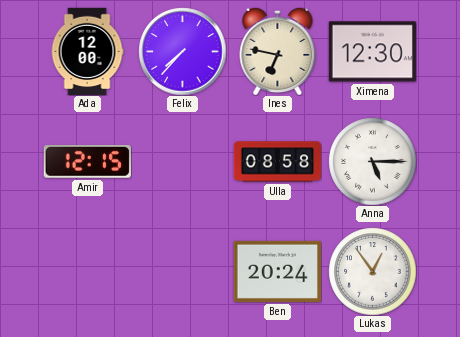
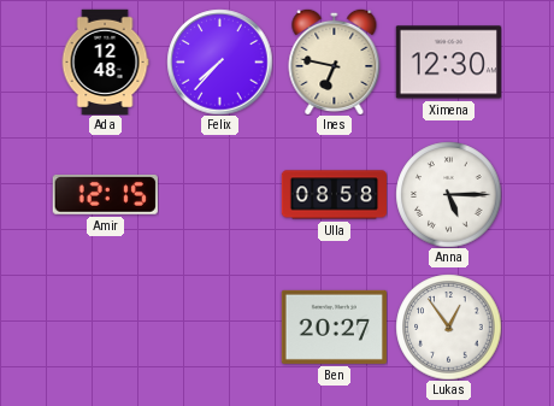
Ada: 12:00 -> 12:48 (105, 61)
Ben: 20:24 -> 20:27 (334, 326)
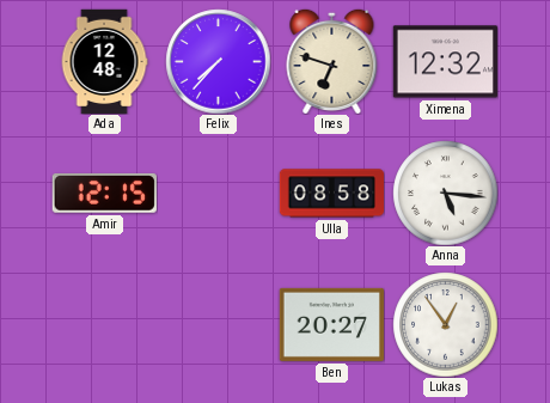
Ines: 6:47 -> 6:48 (332, 61)
Ximena: 12:30 -> 12:32 (445, 62)
Anna: 5:15 -> 5:16 (445, 193)
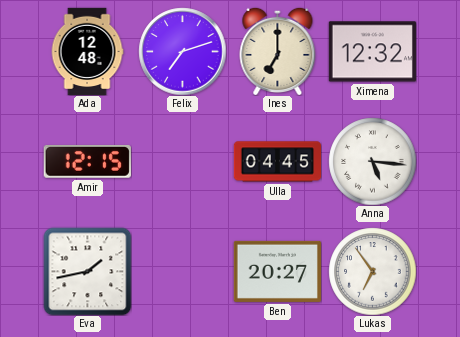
Felix: 7:37 -> 7:12 (182, 51)
Ines: 6:48 -> 7:00 (278, 51)
Ulla: 08:58 -> 04:45 (277, 162)
Eva: none -> 1:43 (87, 271)
Lukas: 12:54 -> 6:54 (372, 271)
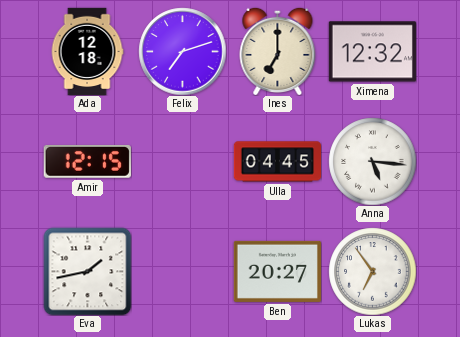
Ada: 12:48 -> 12:18 (87, 51)
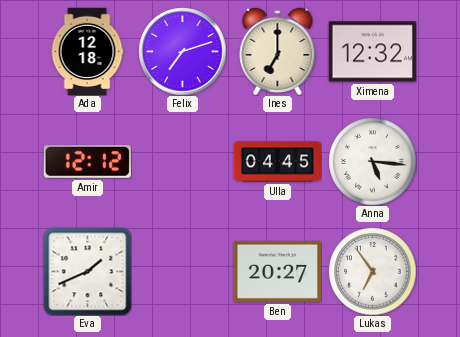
Amir: 12:15 -> 12:12 (87, 161)
Eva: 1:43 -> 1:41 (87, 271)
